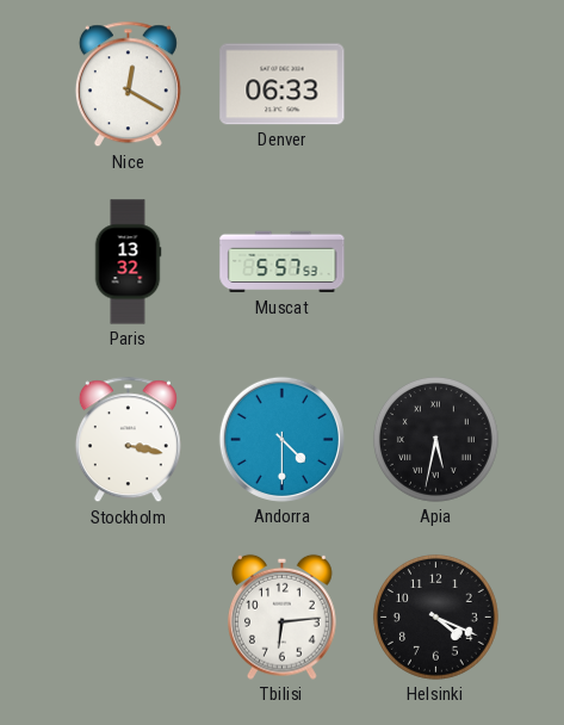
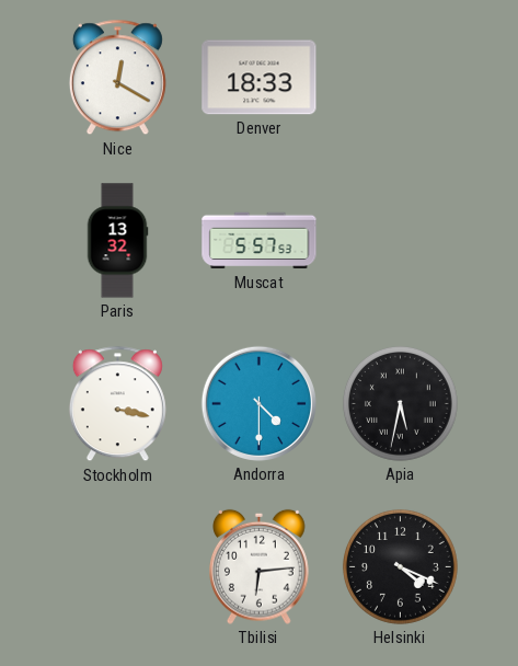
Denver: 06:33 -> 18:33 (260, 78)
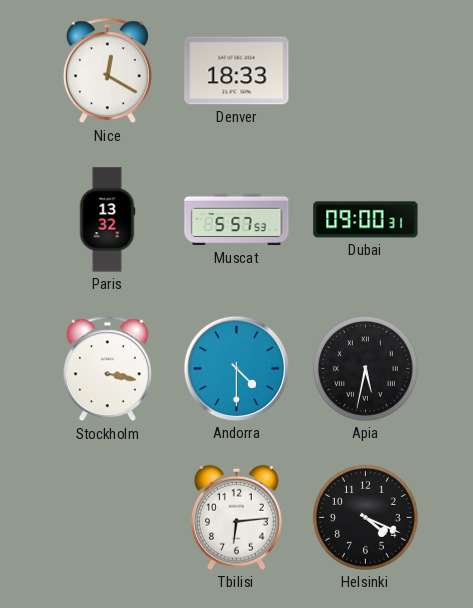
Dubai: none -> 09:00 (366, 220)
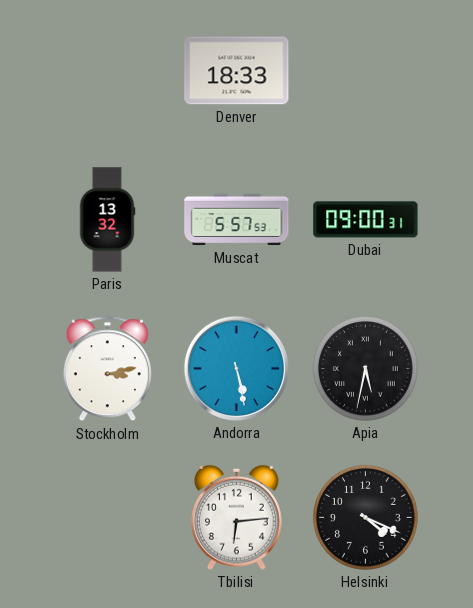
Nice: 12:20 -> none (107, 71)
Stockholm: 3:17 -> 3:13 (107, 369)
Andorra: 4:30 -> 5:28 (236, 368)
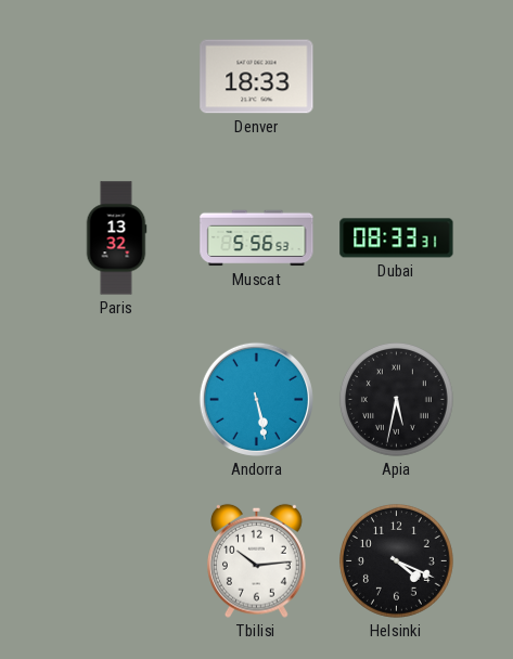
Muscat: 5:57 -> 5:56 (257, 238)
Dubai: 09:00 -> 08:33 (397, 238)
Stockholm: 3:13 -> none (107, 369)
Tbilisi: 6:14 -> 10:14 (257, 560)
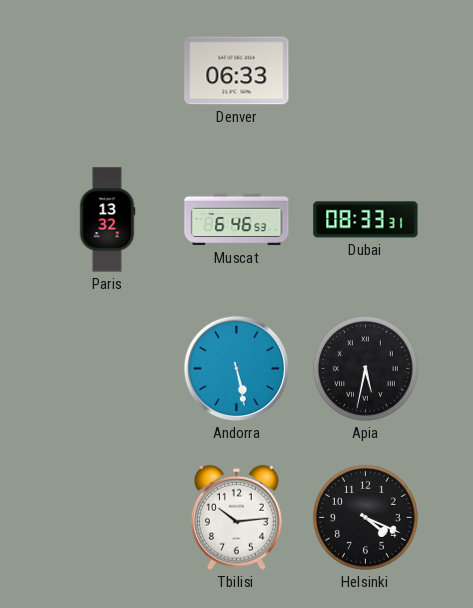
Denver: 18:33 -> 06:33 (237, 71)
Muscat: 5:56 -> 6:46 (237, 220)
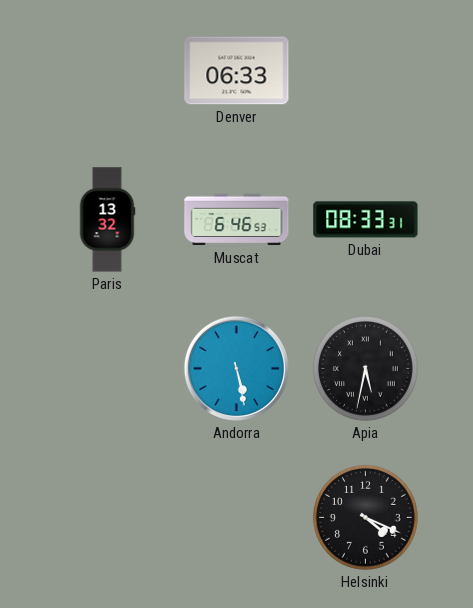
Tbilisi: 10:14 -> none (237, 517)
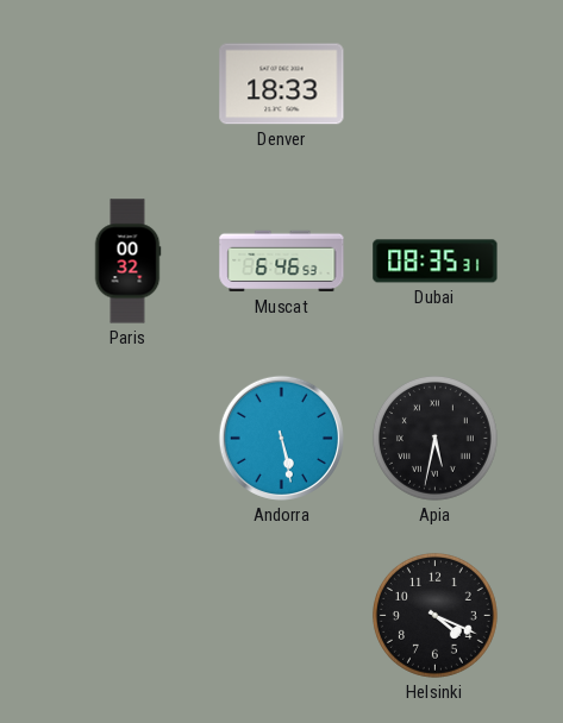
Denver: 06:33 -> 18:33 (282, 84)
Paris: 13:32 -> 00:32 (127, 262)
Dubai: 08:33 -> 08:35 (436, 262)
